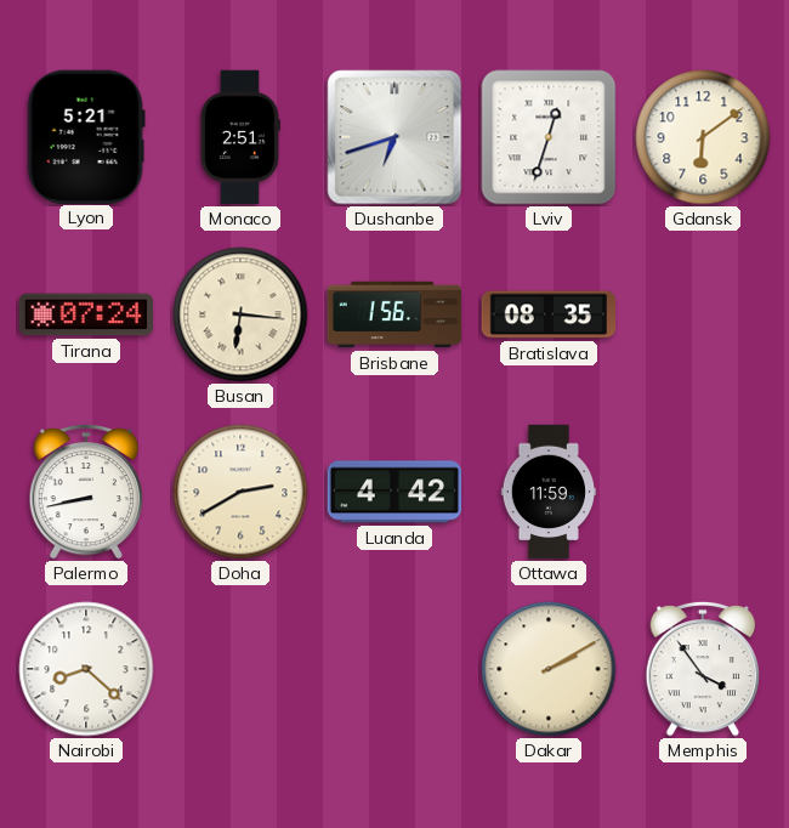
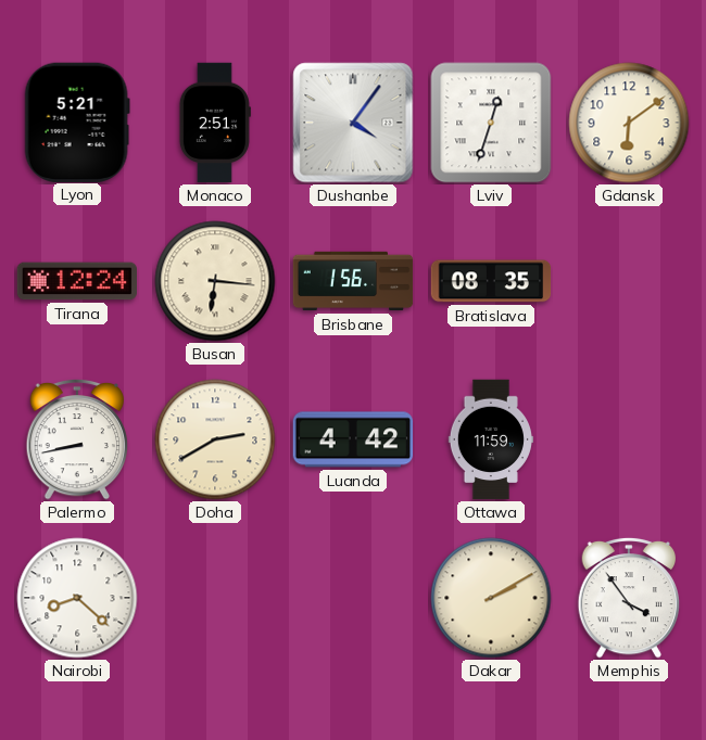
Dushanbe: 6:42 -> 4:06 (353, 123)
Tirana: 07:24 -> 12:24 (77, 281)
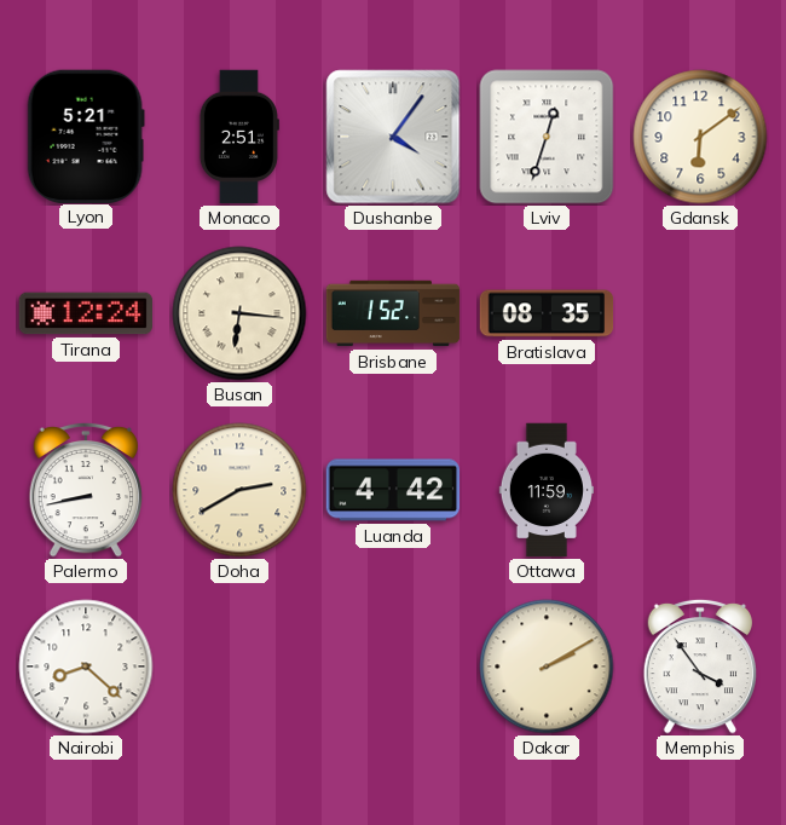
Brisbane: 1:56 -> 1:52 (393, 313)
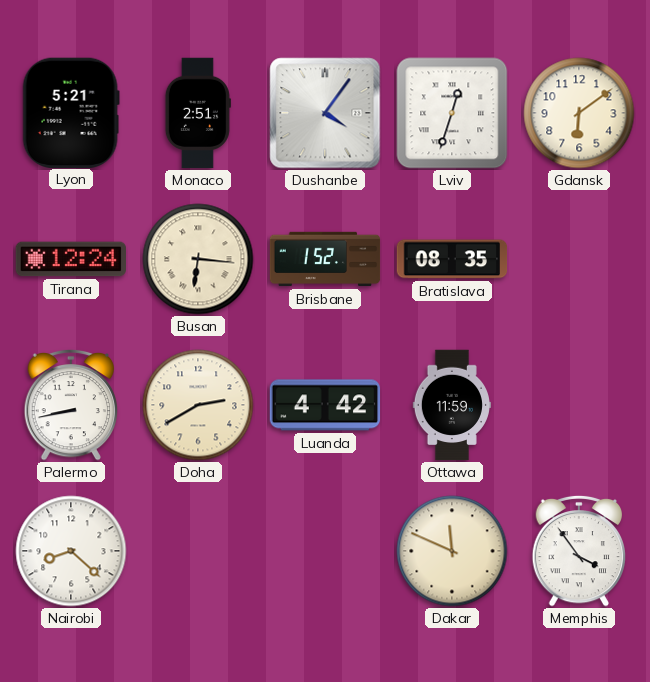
Dakar: 2:10 -> 11:49 (452, 551)
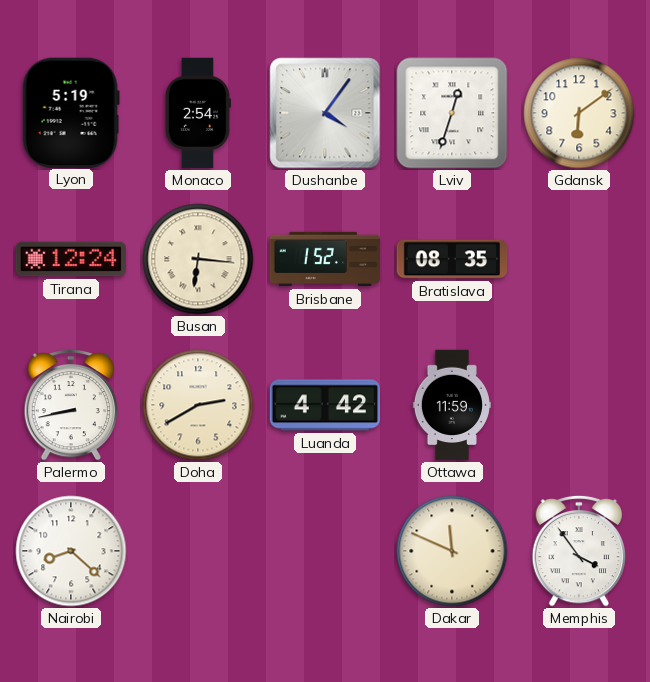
Lyon: 5:21 -> 5:19 (71, 112)
Monaco: 2:51 -> 2:54 (198, 113)
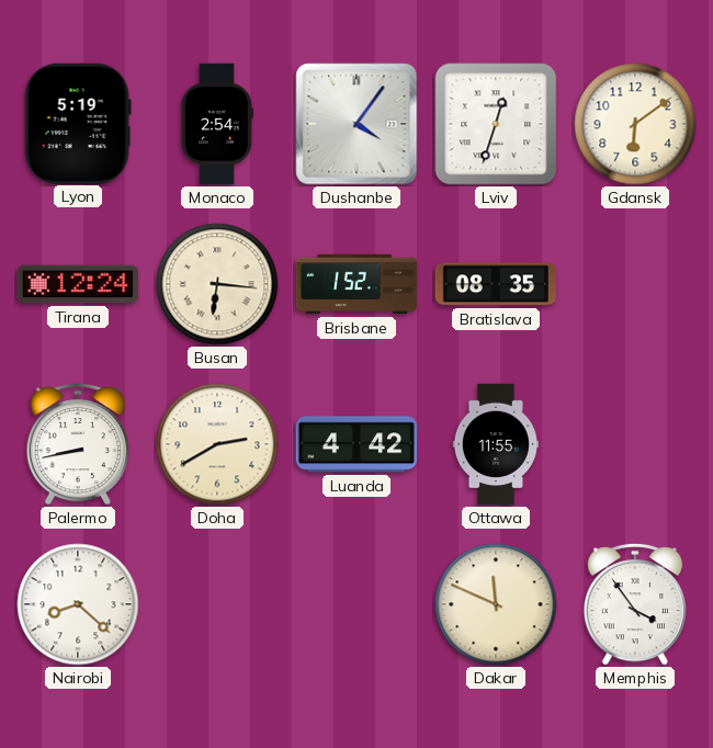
Ottawa: 11:59 -> 11:55 (495, 444)
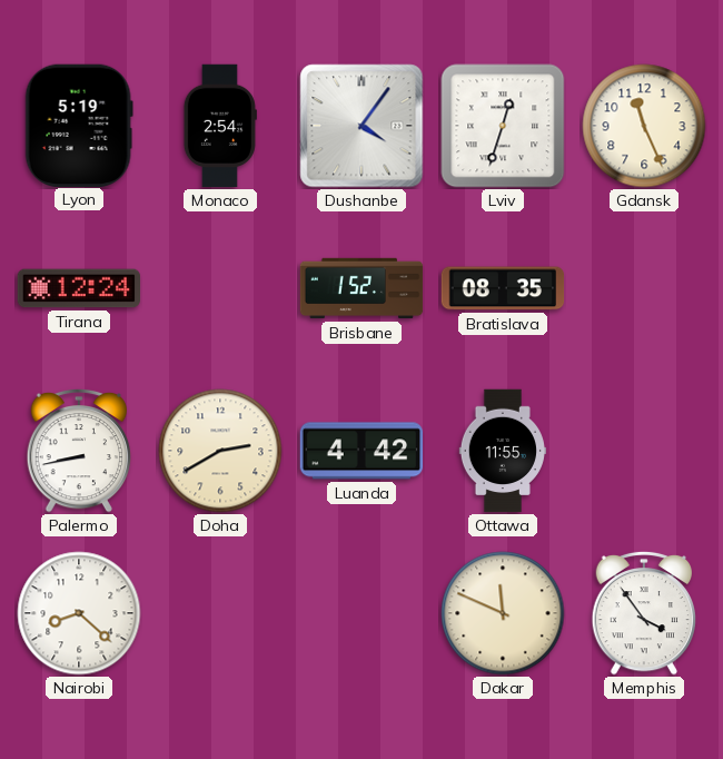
Gdansk: 6:09 -> 11:26 (644, 126)
Busan: 6:16 -> none (217, 284)
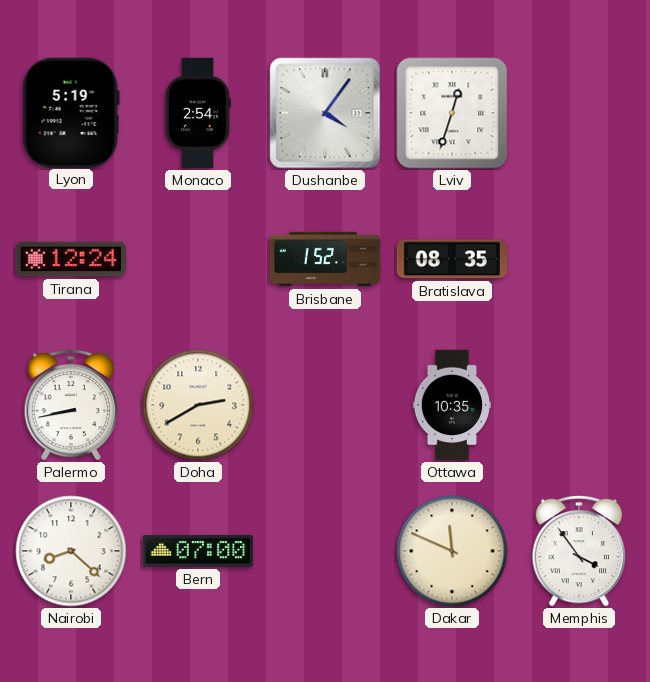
Gdansk: 11:26 -> none (644, 126)
Luanda: 4:42 -> none (361, 451)
Ottawa: 11:55 -> 10:35 (451, 405)
Bern: none -> 07:00 (198, 551)
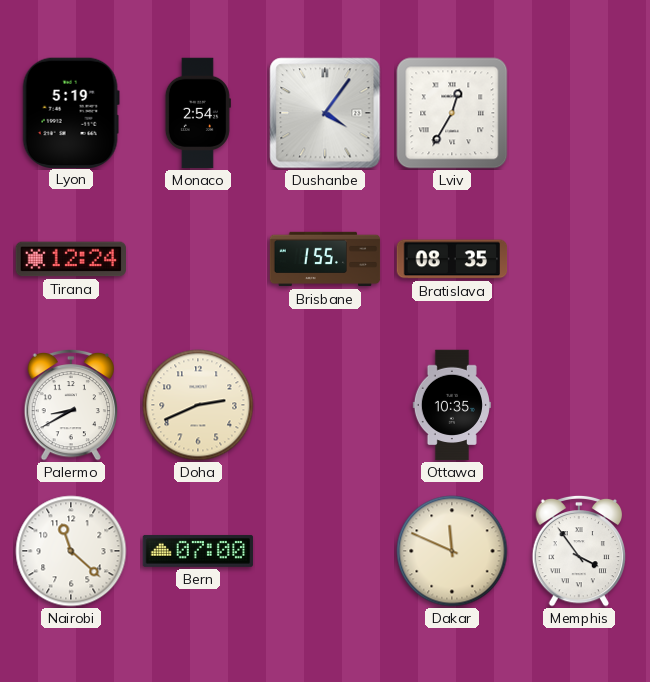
Lviv: 12:33 -> 12:35 (452, 113)
Brisbane: 1:52 -> 1:55 (325, 259)
Palermo: 8:43 -> 8:40 (71, 405)
Doha: 2:40 -> 2:41 (198, 405)
Nairobi: 8:22 -> 11:22 (71, 551)
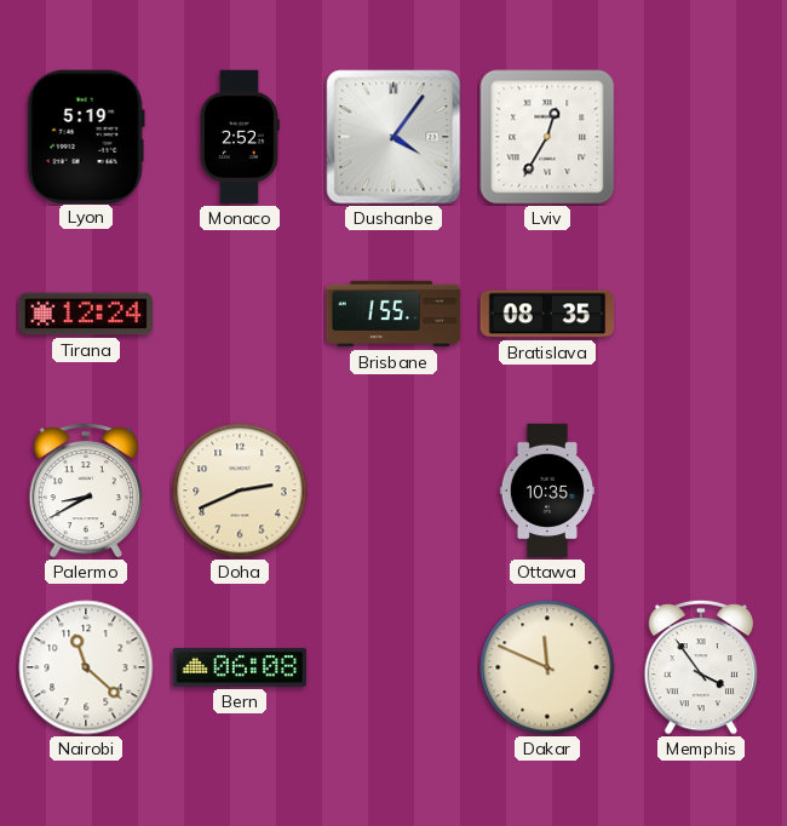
Monaco: 2:54 -> 2:52 (240, 137)
Bern: 07:00 -> 06:08 (240, 667)
